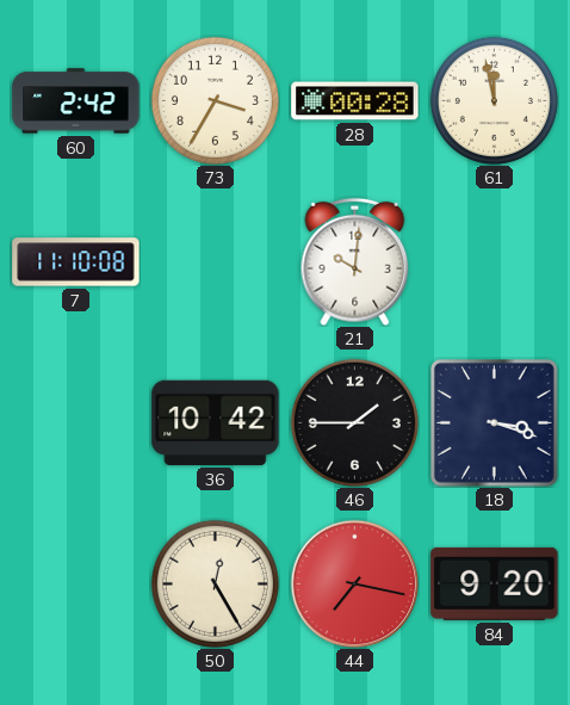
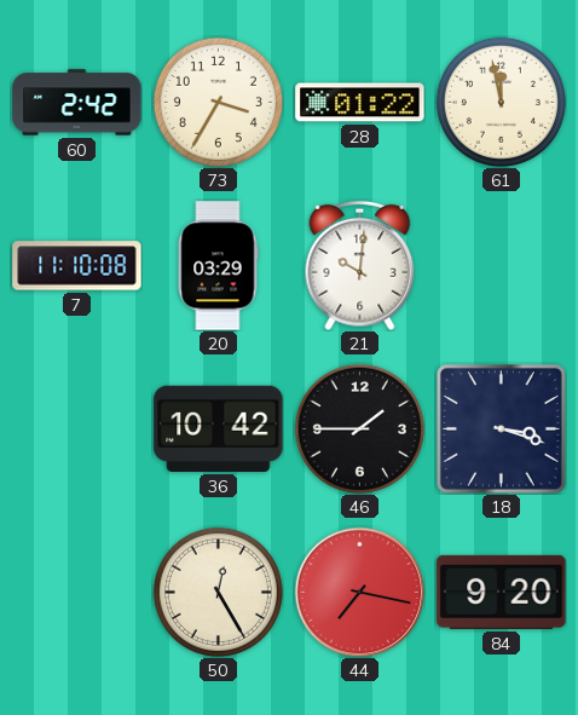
28: 00:28 -> 01:22 (360, 103)
20: none -> 03:29 (218, 266)
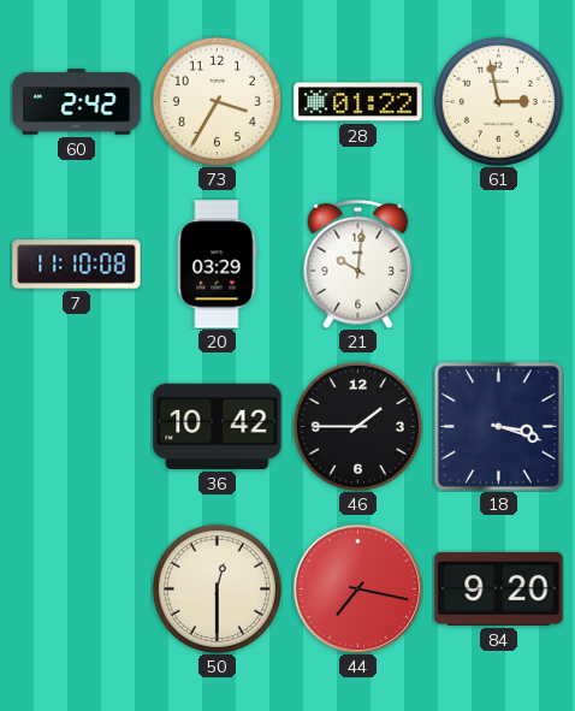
61: 11:58 -> 2:58 (498, 101)
50: 12:25 -> 12:30 (217, 588)
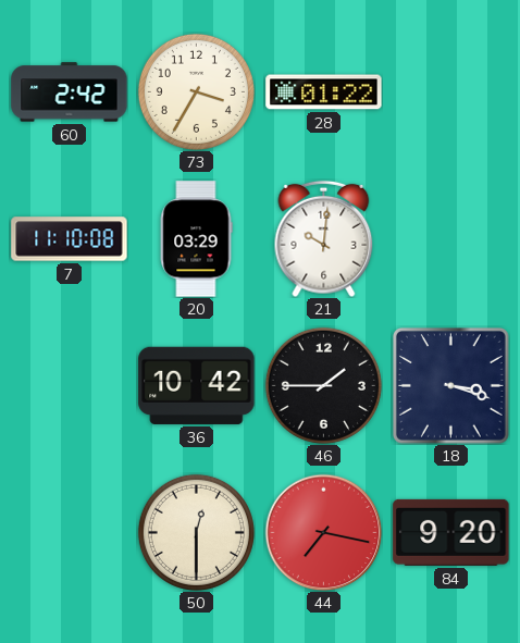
61: 2:58 -> none (498, 101)
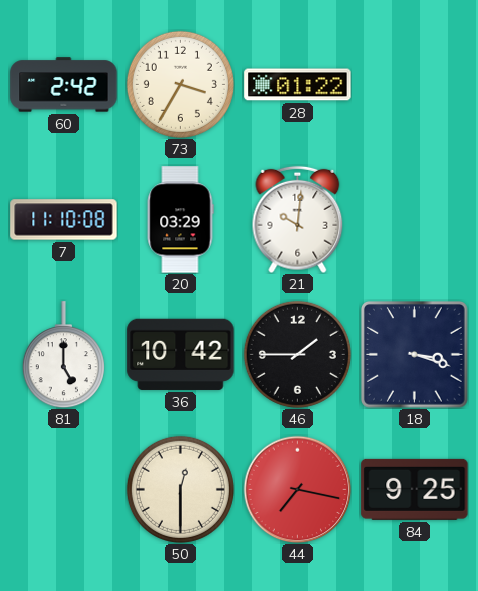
81: none -> 5:00 (63, 355)
84: 9:20 -> 9:25 (415, 489)
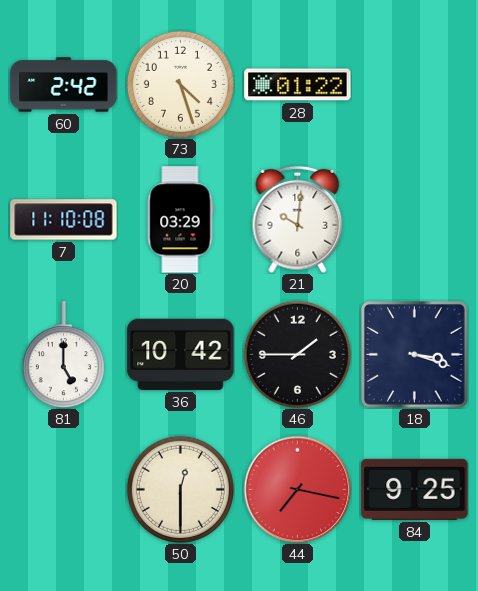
73: 3:35 -> 4:27 (180, 84)
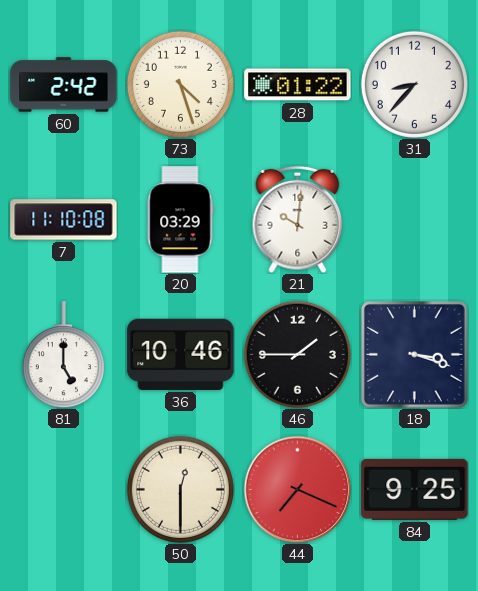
31: none -> 8:37 (414, 84)
36: 10:42 -> 10:46 (181, 354)
44: 7:17 -> 7:19 (297, 489)
